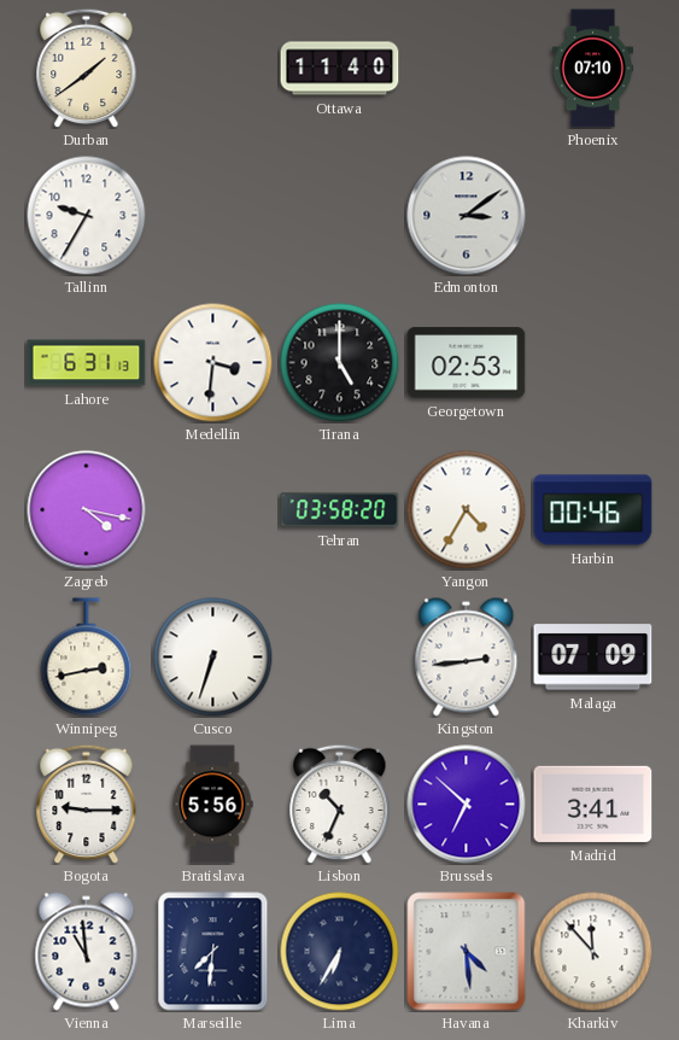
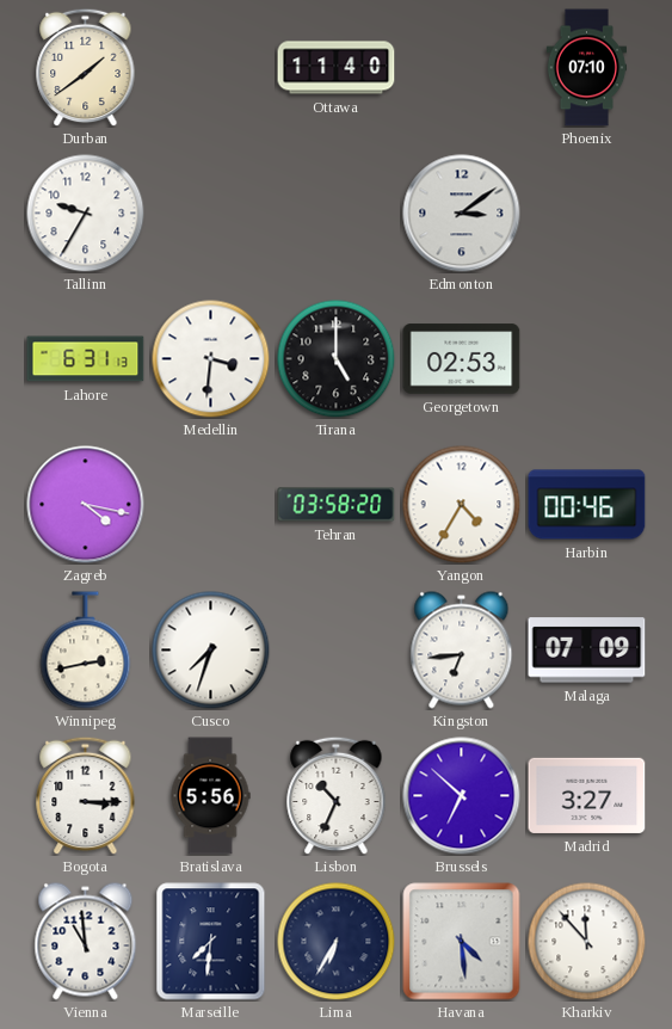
Cusco: 6:33 -> 7:33 (211, 651)
Kingston: 2:44 -> 6:44 (462, 651)
Bogota: 9:15 -> 3:15 (86, 795)
Madrid: 3:41 -> 3:27 (587, 795)
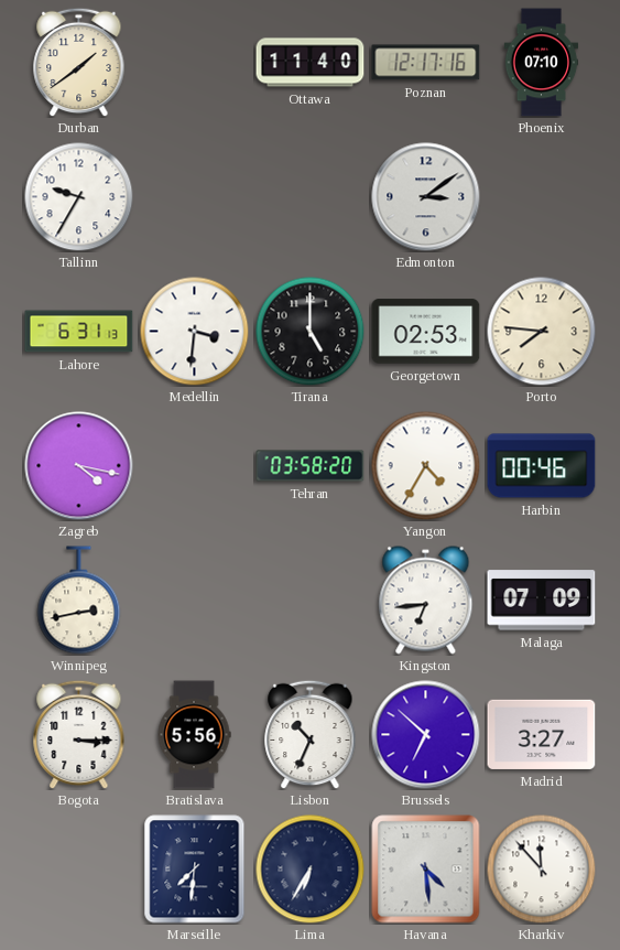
Poznan: none -> 12:17 (426, 63)
Porto: none -> 7:46 (542, 332)
Cusco: 7:33 -> none (211, 651)
Vienna: 10:59 -> none (86, 942)
